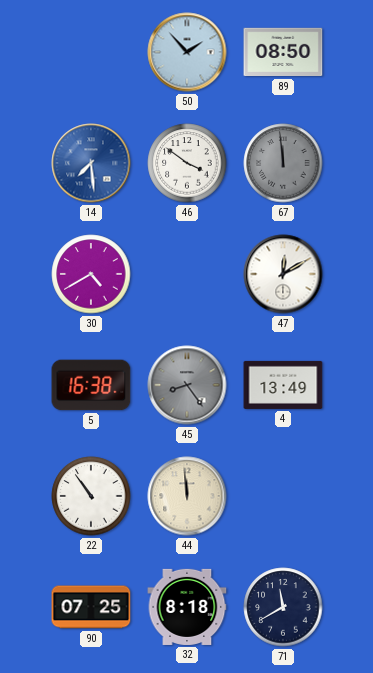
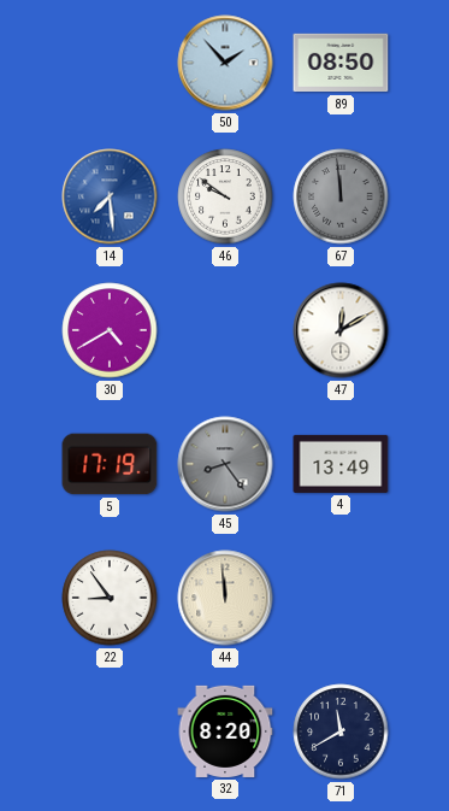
46: 3:51 -> 9:51 (225, 196)
5: 16:38 -> 17:19 (110, 464)
22: 10:54 -> 8:54 (110, 598)
90: 07:25 -> none (91, 607)
32: 8:18 -> 8:20 (225, 731)
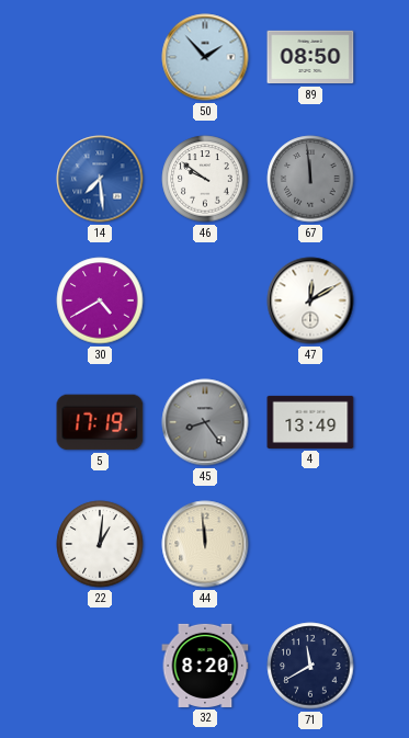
22: 8:54 -> 1:01 (100, 544)
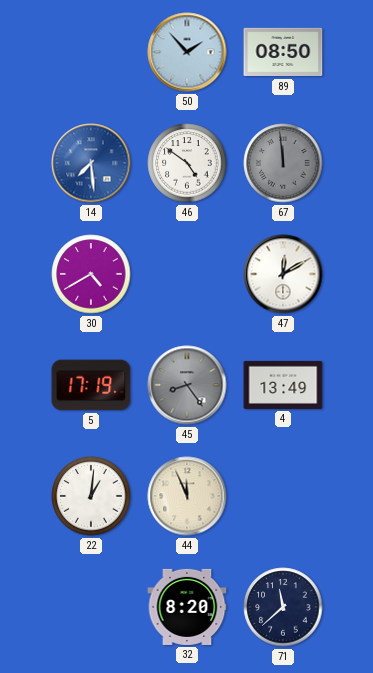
46: 9:51 -> 4:51 (187, 163)
44: 11:59 -> 11:56 (187, 496)
71: 11:40 -> 11:38 (283, 607)
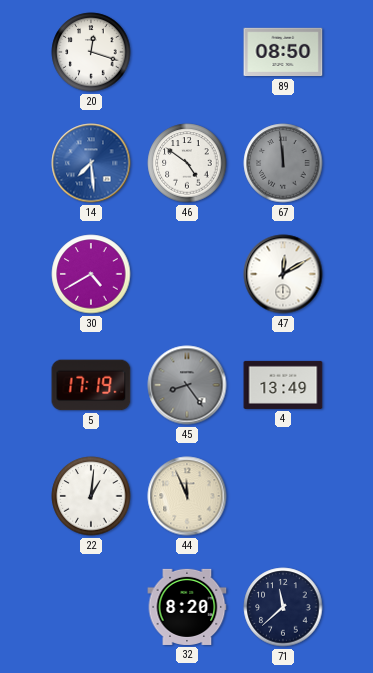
20: none -> 12:18 (91, 52)
50: 1:53 -> none (187, 52)
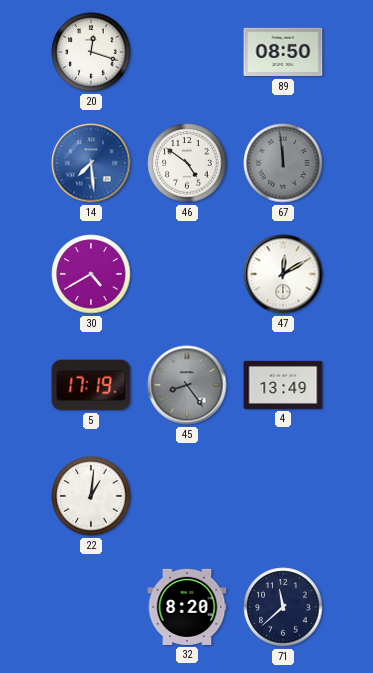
44: 11:56 -> none (187, 496)
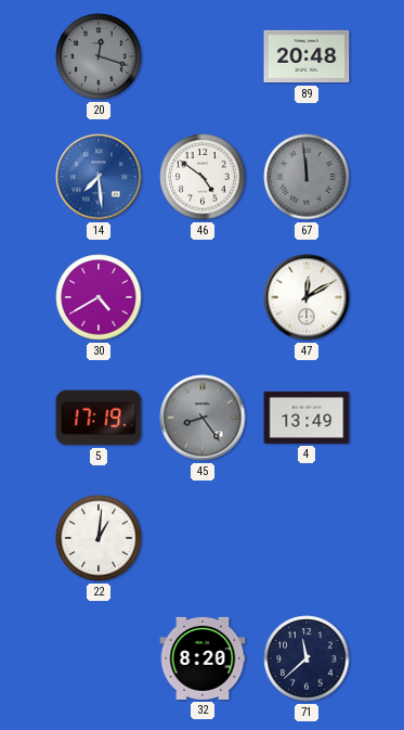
20 dial: white -> grey (99, 56)
89: 08:50 -> 20:48 (307, 56)
